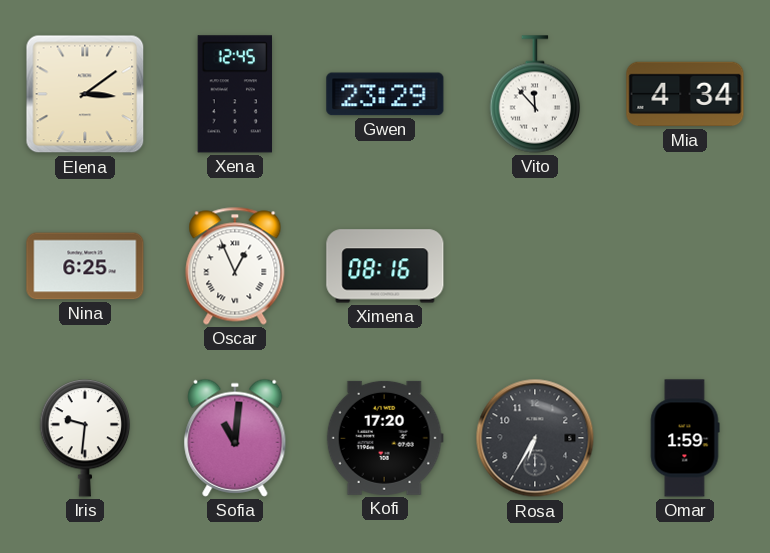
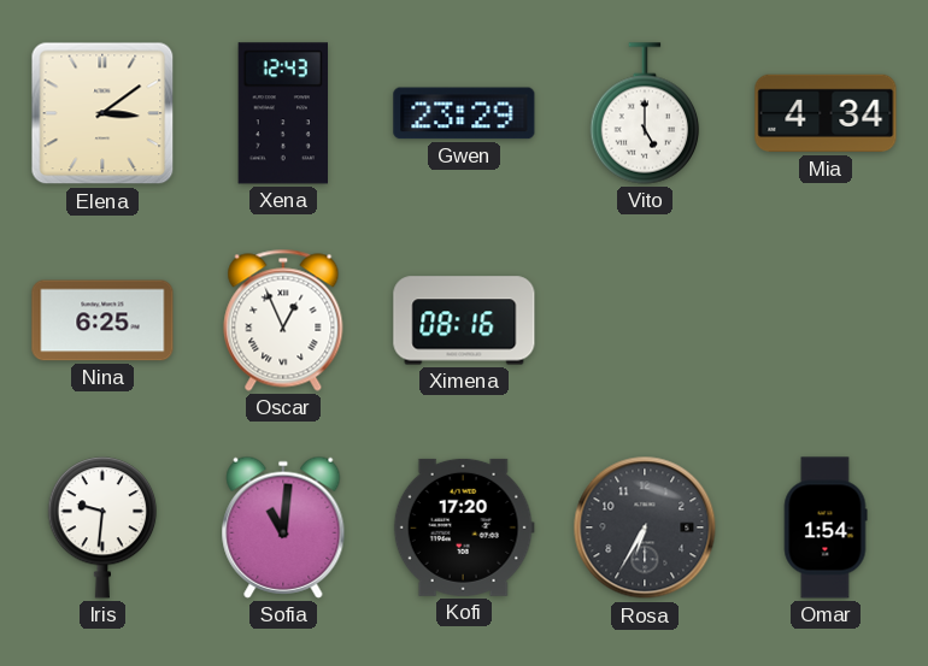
Xena: 12:45 -> 12:43 (282, 113)
Vito: 11:53 -> 5:00 (645, 113)
Omar: 1:59 -> 1:54 (826, 528)
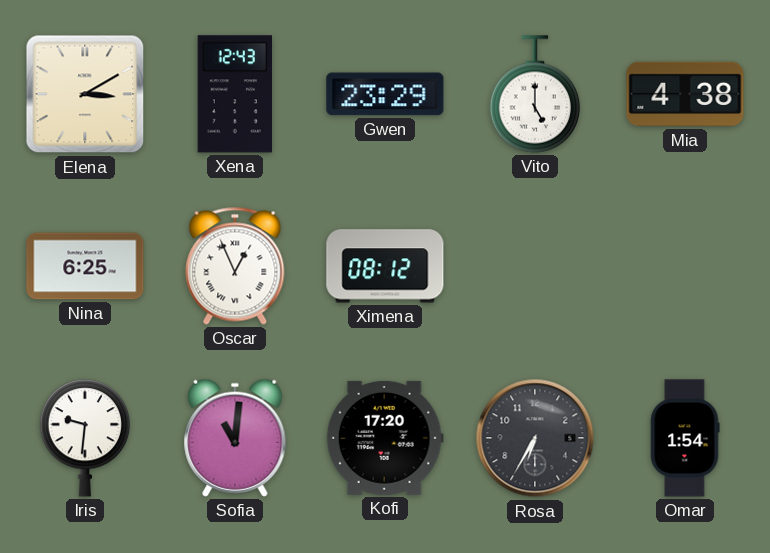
Elena: 3:09 -> 3:10 (85, 94)
Mia: 4:34 -> 4:38 (685, 94)
Ximena: 08:16 -> 08:12 (385, 266)
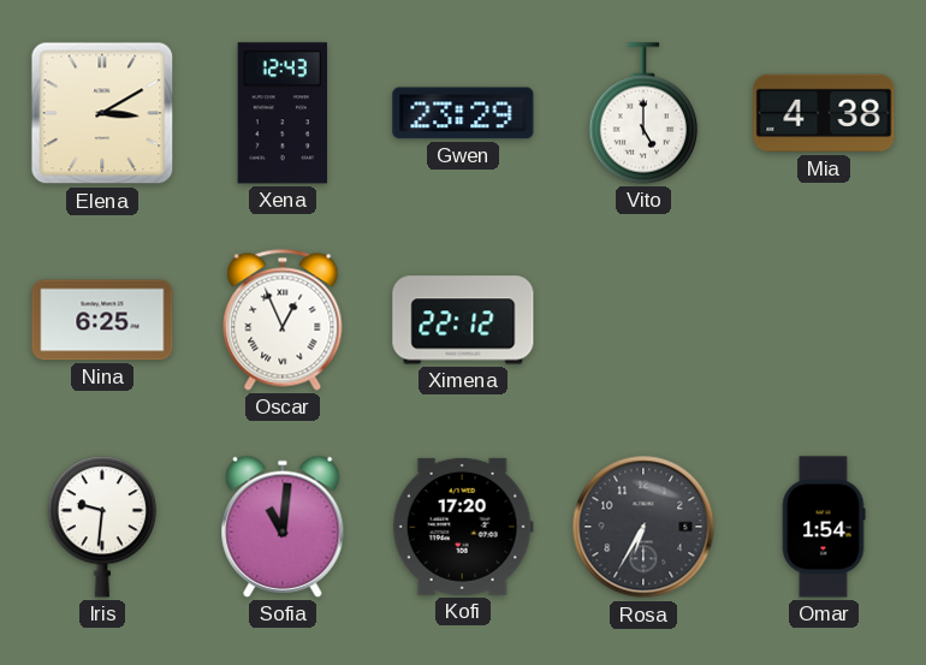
Ximena: 08:12 -> 22:12 (463, 320)
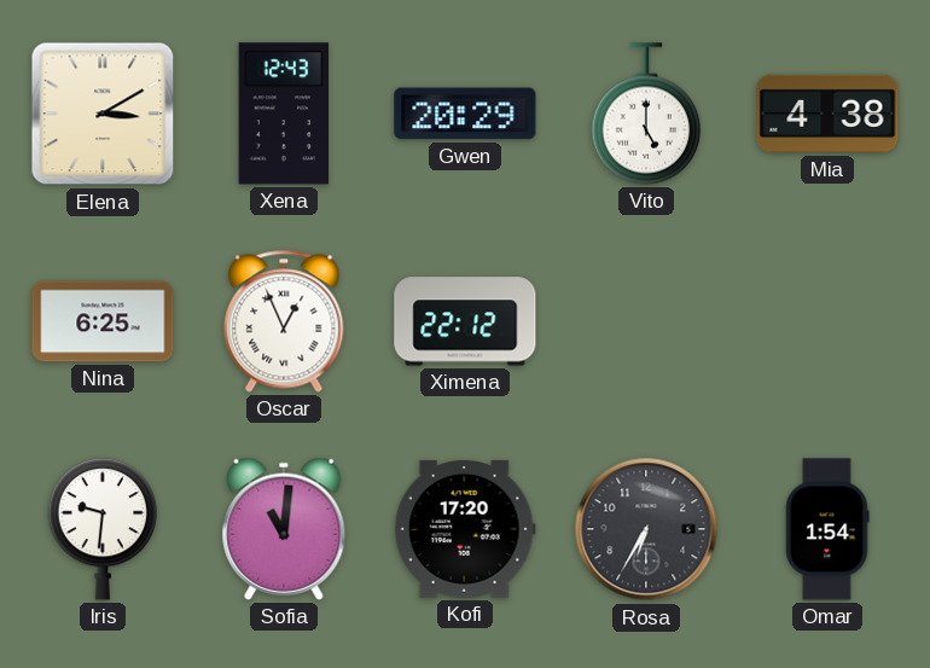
Gwen: 23:29 -> 20:29 (465, 114)
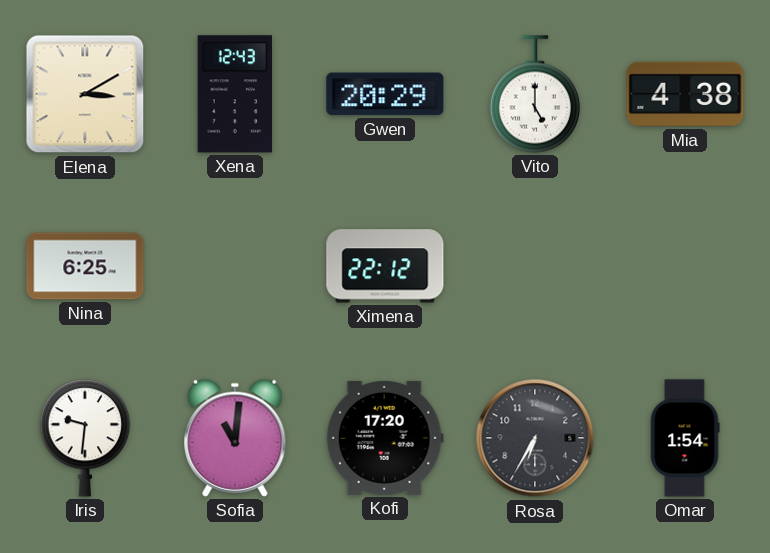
Oscar: 12:56 -> none (284, 321)
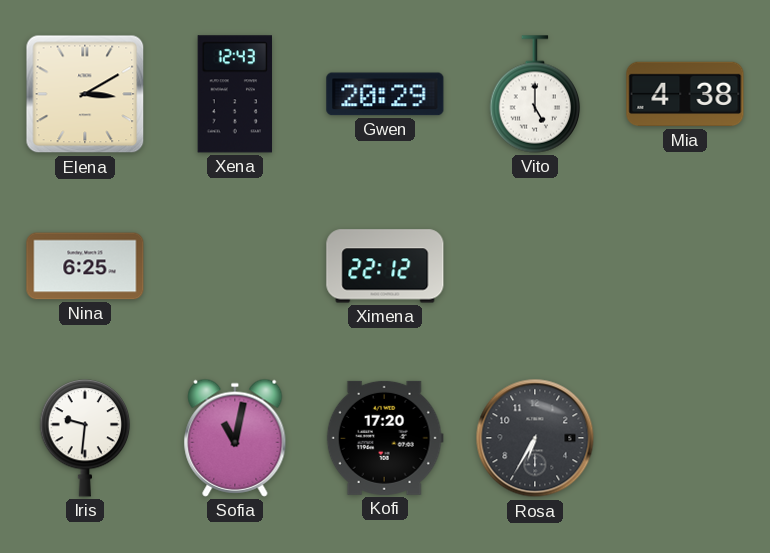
Sofia: 11:01 -> 11:02 (235, 438)
Omar: 1:54 -> none (685, 438)
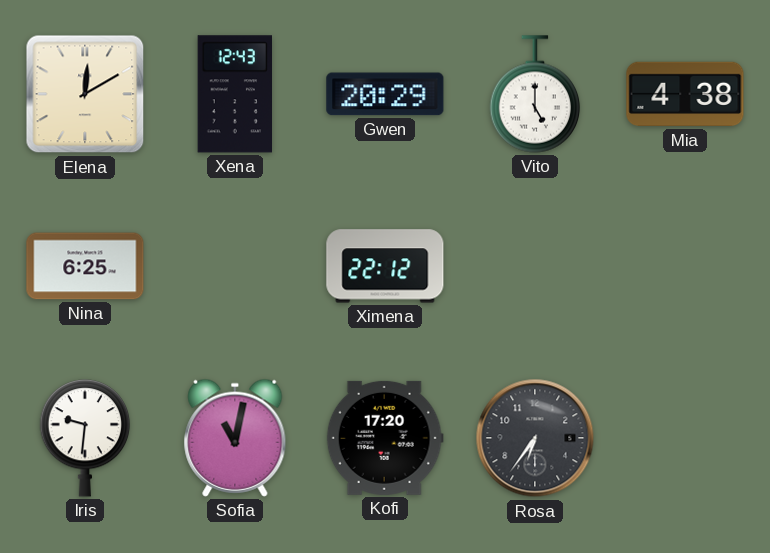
Elena: 3:10 -> 12:10 (85, 94)
Rosa: 6:35 -> 6:36 (535, 438)
